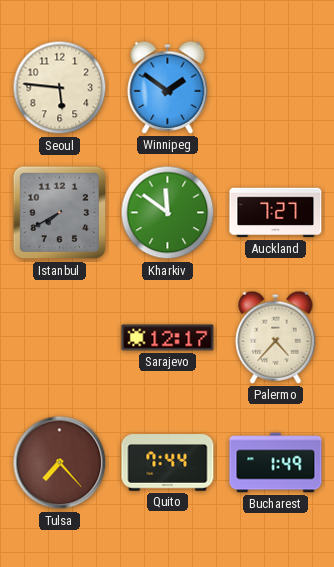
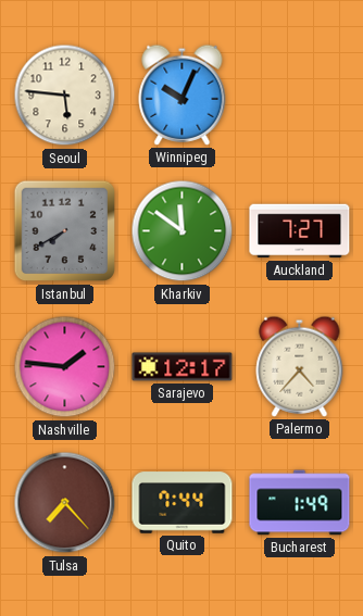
Winnipeg: 1:51 -> 10:04 (183, 95)
Nashville: none -> 1:46 (65, 367)
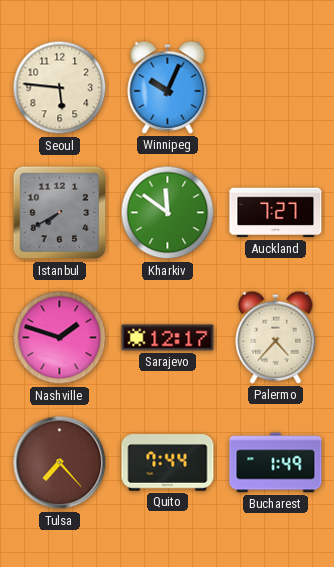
Nashville: 1:46 -> 1:48 (60, 338)
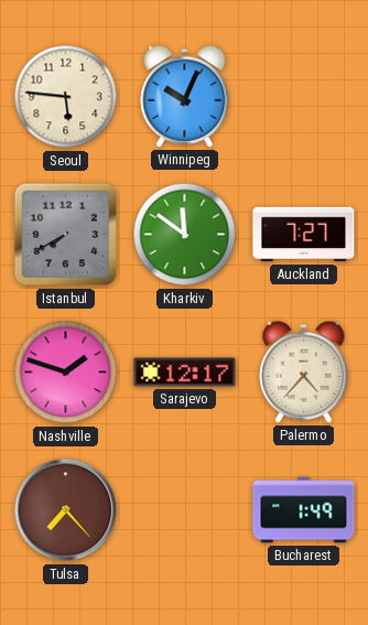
Quito: 7:44 -> none (168, 463)
